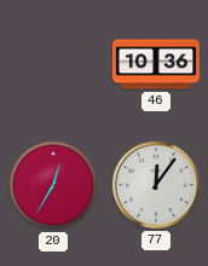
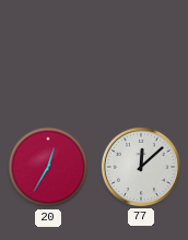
46: 10:36 -> none (156, 64)
77: 12:06 -> 12:08 (141, 167)
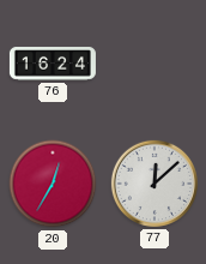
76: none -> 16:24 (53, 64)
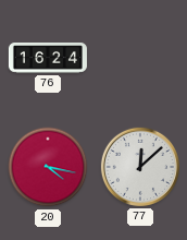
20: 12:35 -> 4:17 (48, 167)
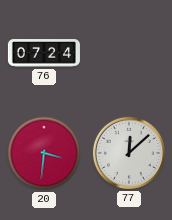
76: 16:24 -> 07:24 (44, 53)
20: 4:17 -> 3:31 (44, 153)
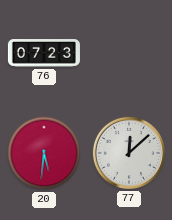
76: 07:24 -> 07:23 (44, 53)
20: 3:31 -> 5:31 (44, 153)
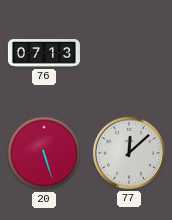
76: 07:23 -> 07:13 (44, 53)
20: 5:31 -> 5:27 (44, 153)
